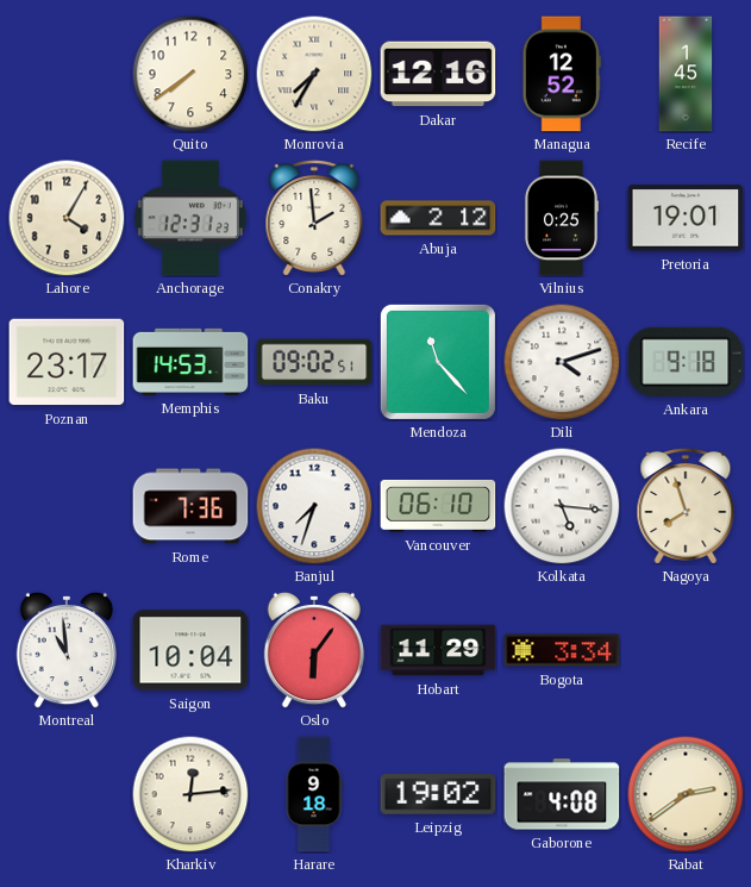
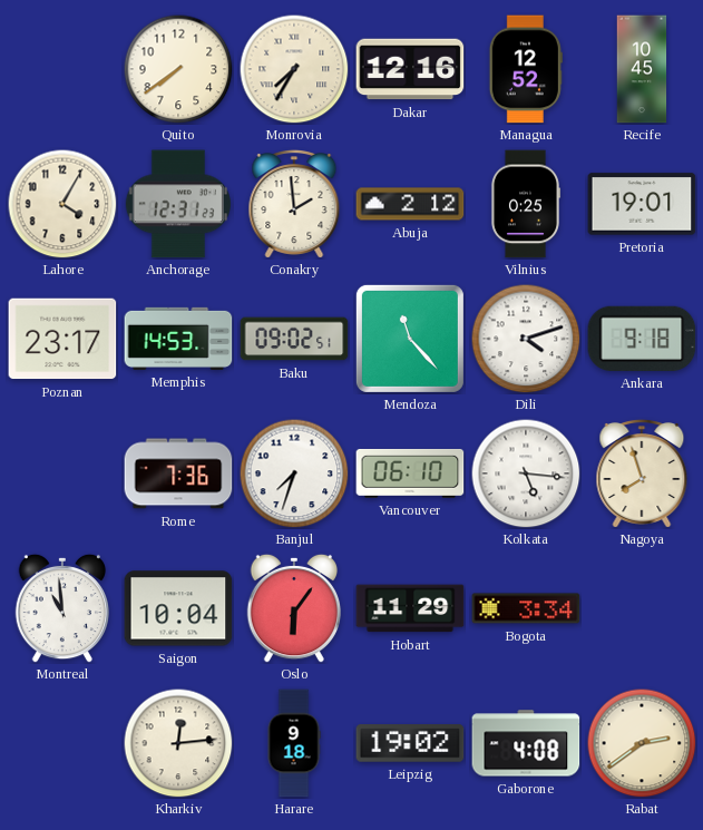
Recife: 1:45 -> 10:45 (642, 69)
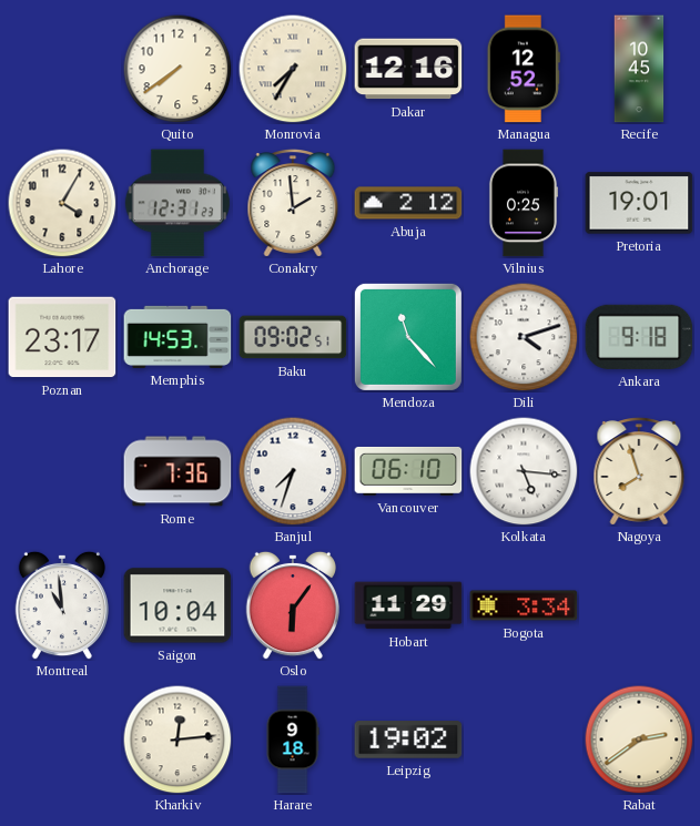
Gaborone: 4:08 -> none (526, 743)
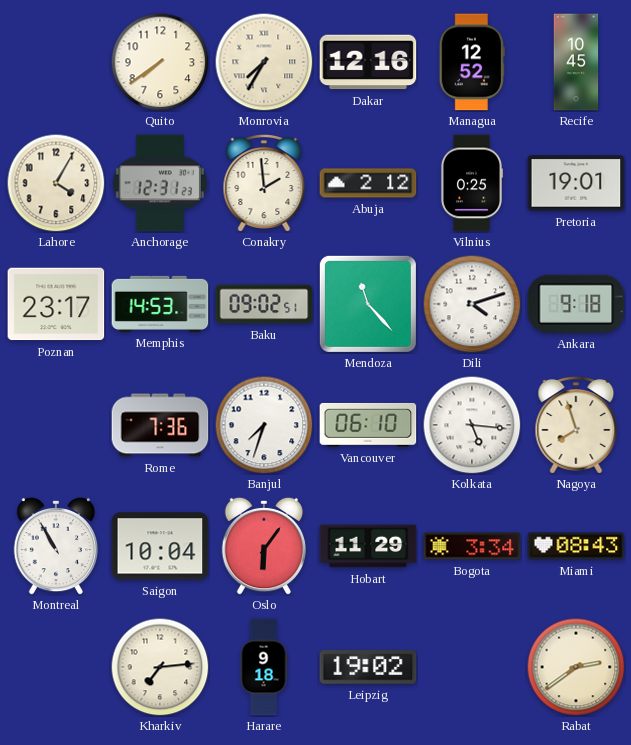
Montreal: 10:59 -> 10:55 (55, 546)
Miami: none -> 08:43 (576, 546)
Kharkiv: 12:14 -> 7:14 (160, 667)
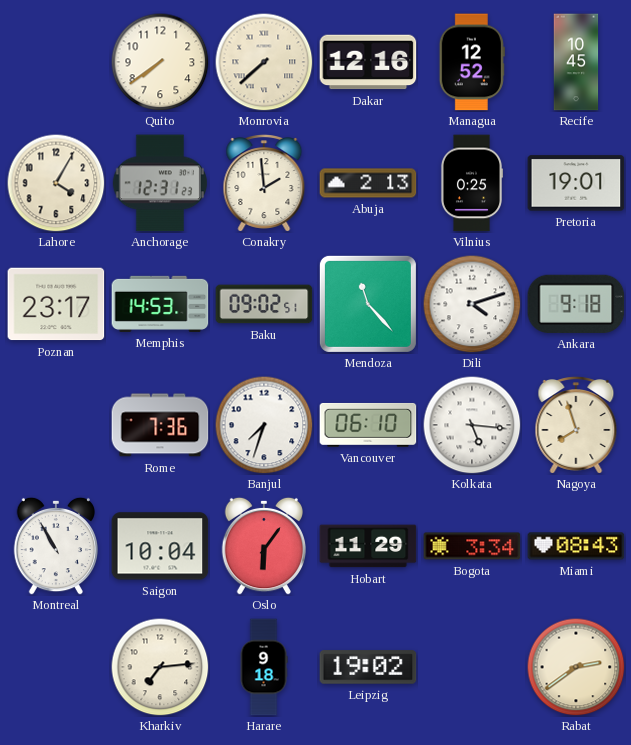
Monrovia: 7:35 -> 7:38 (264, 62)
Abuja: 2:12 -> 2:13 (368, 183)
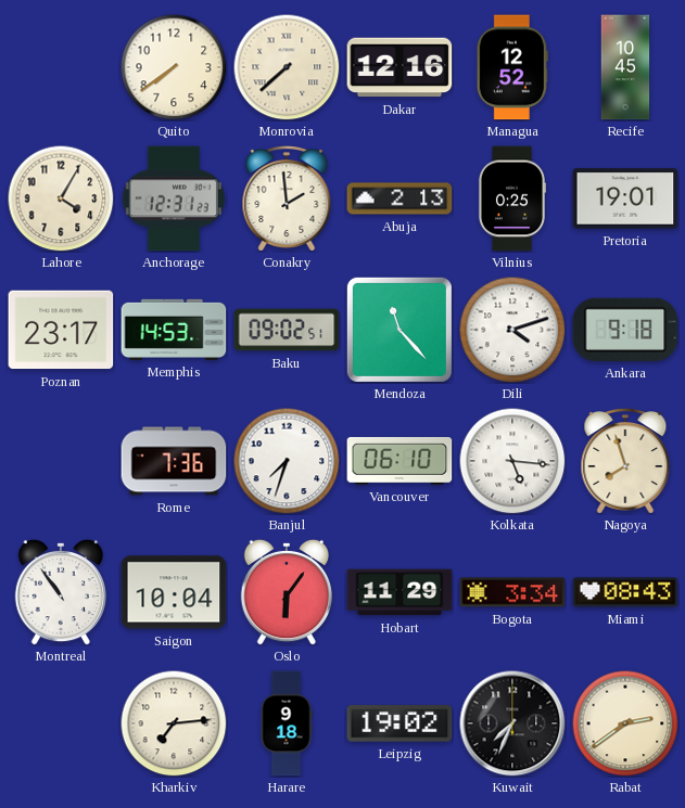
Montreal: 10:55 -> 10:54 (60, 592)
Kuwait: none -> 7:34 (512, 723)
